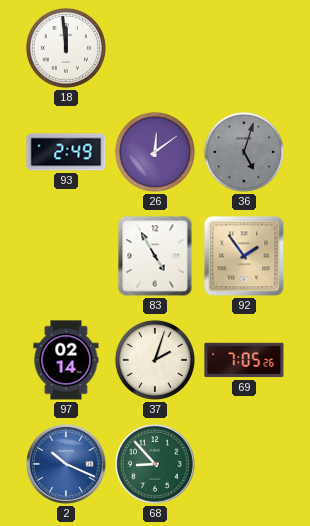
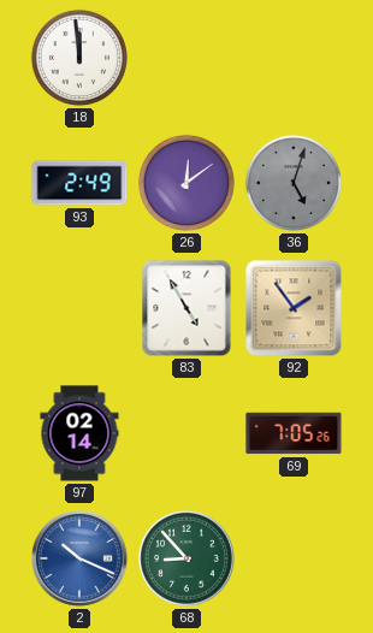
37: 2:03 -> none (155, 360)
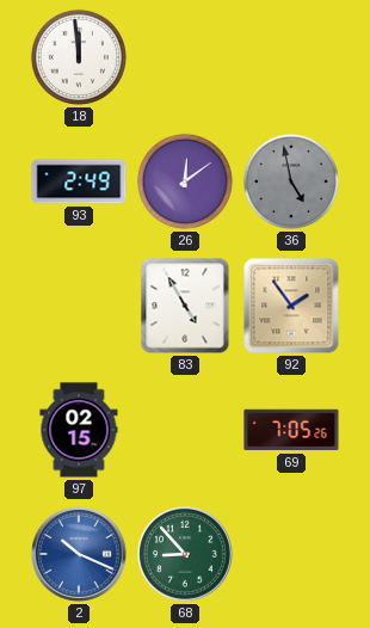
36: 5:03 -> 4:58 (291, 181)
97: 02:14 -> 02:15 (79, 430)
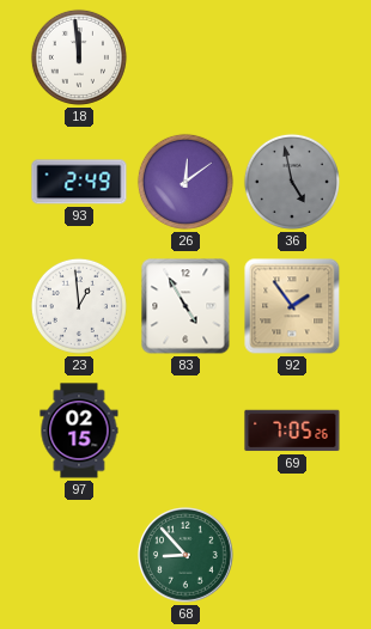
23: none -> 12:59 (79, 306)
2: 10:19 -> none (80, 555)
